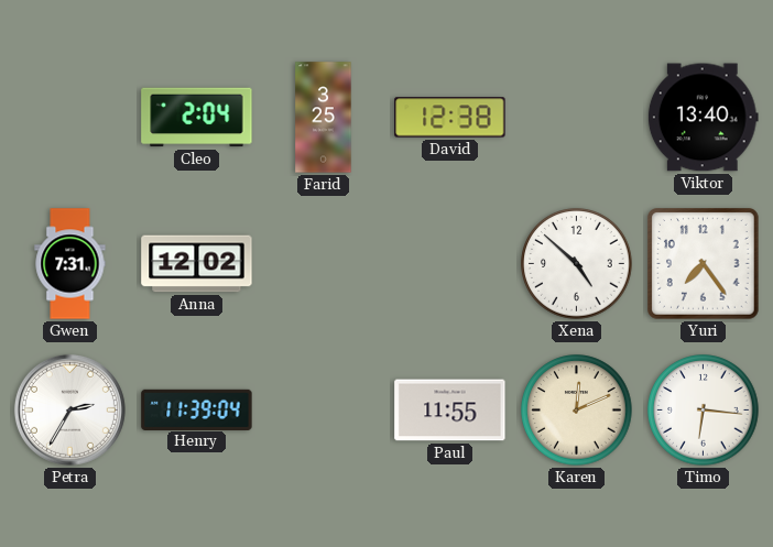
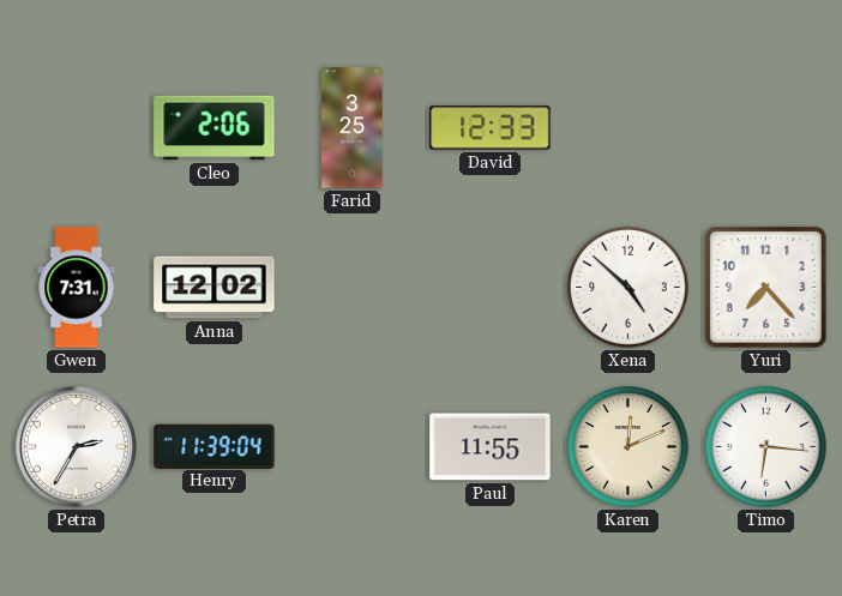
Cleo: 2:04 -> 2:06 (215, 128)
David: 12:38 -> 12:33 (491, 128)
Viktor: 13:40 -> none (703, 118)
Yuri: 7:24 -> 7:23 (766, 288)
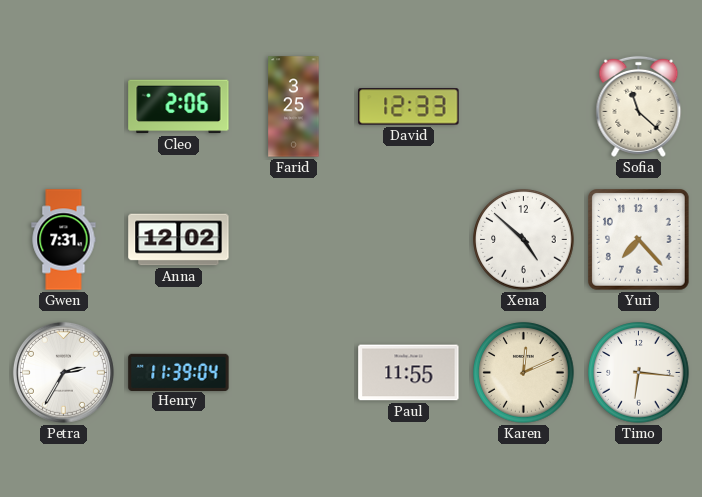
Sofia: none -> 11:22 (639, 106)
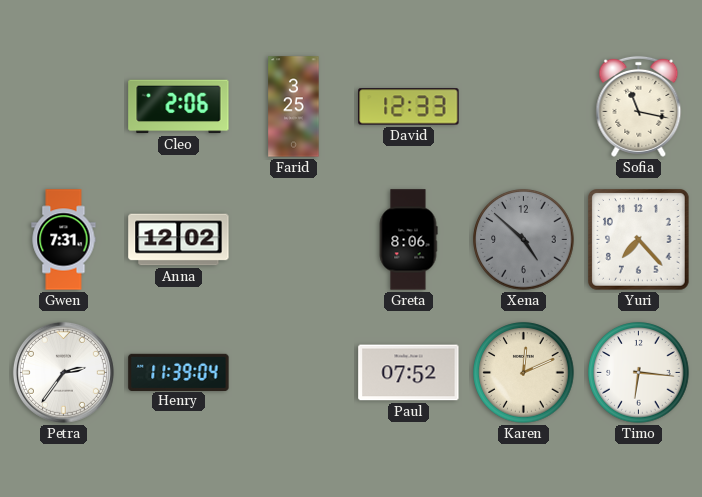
Sofia: 11:22 -> 11:17 (639, 106)
Greta: none -> 8:06 (408, 240)
Xena dial: white -> grey (524, 240)
Petra: 2:35 -> 2:36 (63, 372)
Paul: 11:55 -> 07:52 (409, 373)
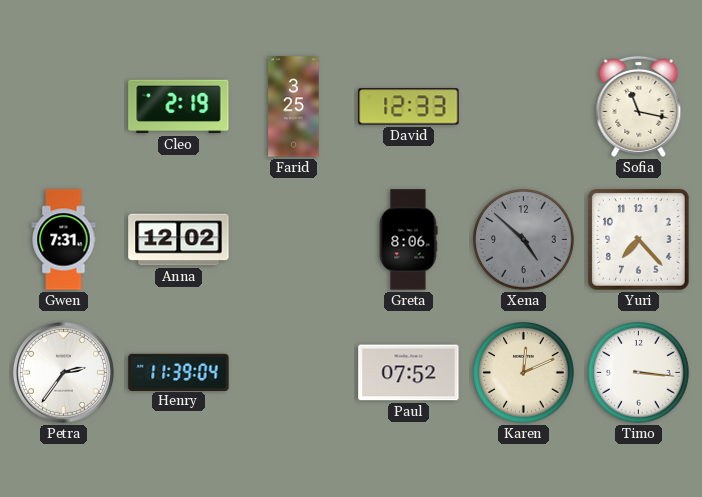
Cleo: 2:06 -> 2:19 (179, 107)
Timo: 6:16 -> 3:16 (639, 373)
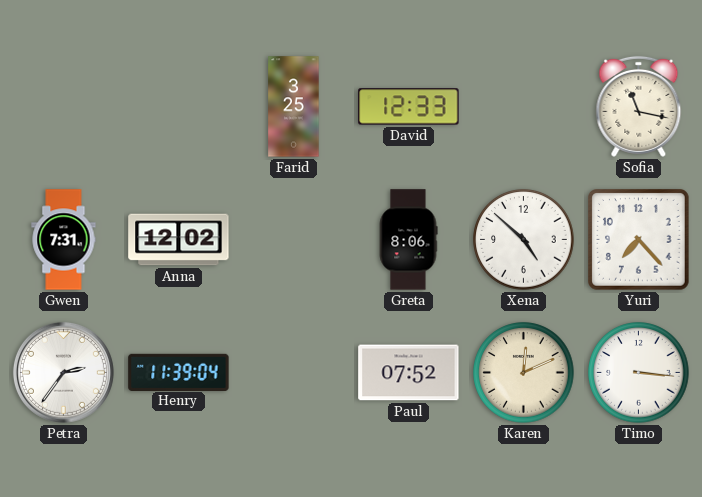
Cleo: 2:19 -> none (179, 107)
Xena dial: grey -> white (524, 240)
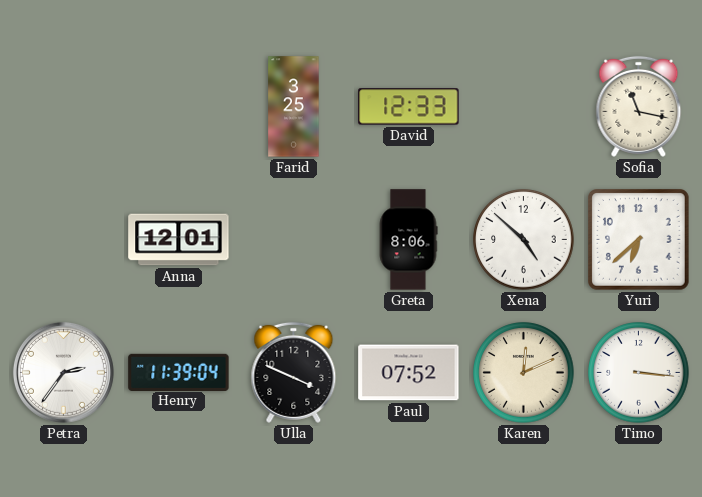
Gwen: 7:31 -> none (64, 240)
Anna: 12:02 -> 12:01 (179, 240)
Yuri: 7:23 -> 6:38 (639, 240)
Ulla: none -> 3:49 (294, 372)
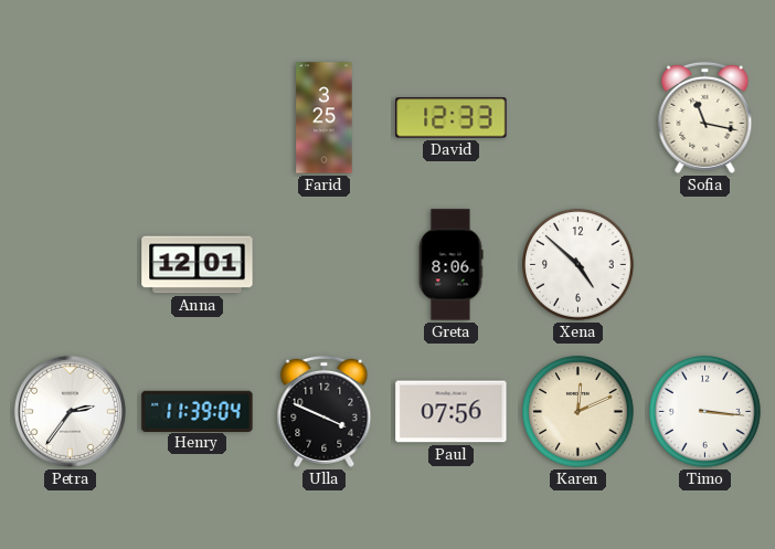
Yuri: 6:38 -> none (639, 240)
Paul: 07:52 -> 07:56 (452, 412)
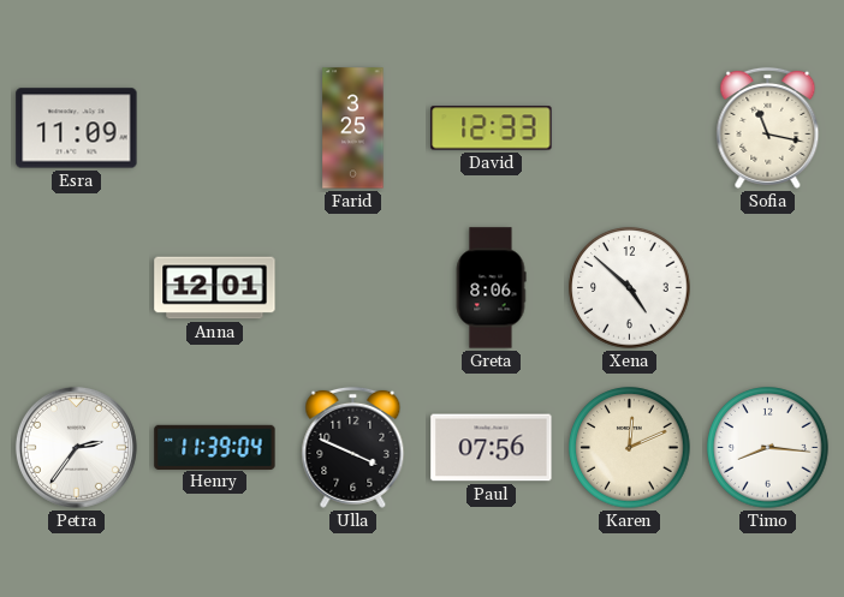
Esra: none -> 11:09 (77, 129)
Timo: 3:16 -> 8:16 (768, 448)
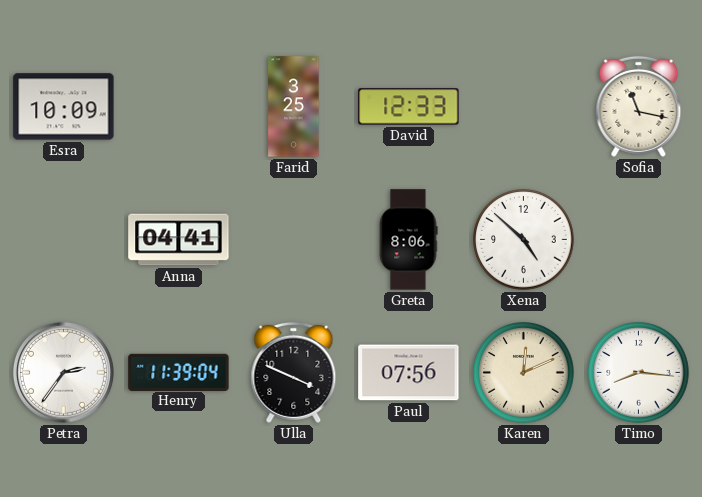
Esra: 11:09 -> 10:09 (64, 107)
Anna: 12:01 -> 04:41 (179, 240)
